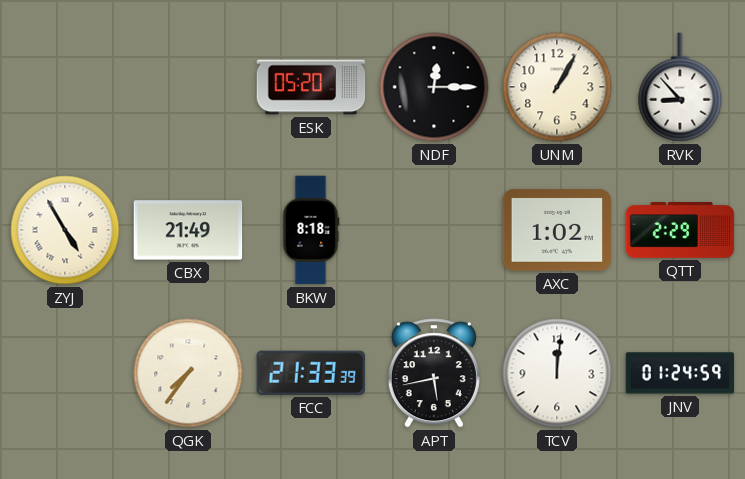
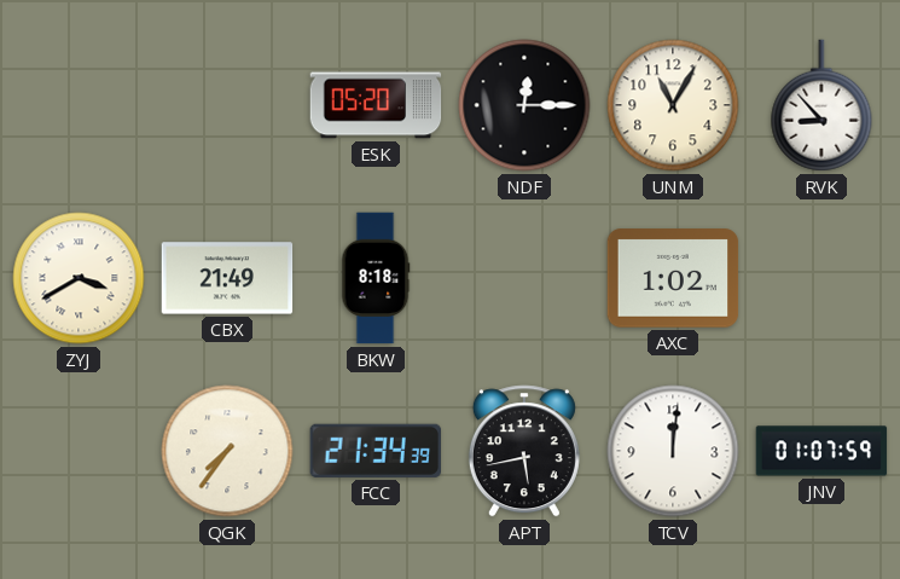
UNM: 1:05 -> 11:05 (673, 105)
ZYJ: 4:55 -> 3:40 (79, 278)
QTT: 2:29 -> none (680, 231)
FCC: 21:33 -> 21:34 (374, 451)
JNV: 01:24 -> 01:07 (821, 451)
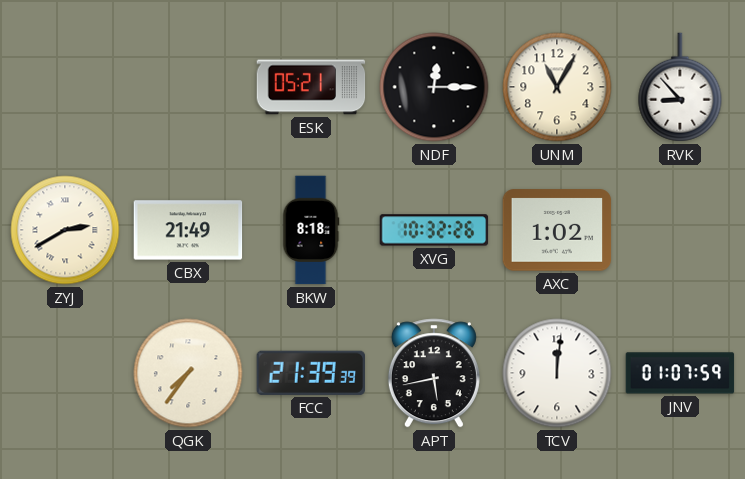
ESK: 05:20 -> 05:21 (311, 87)
ZYJ: 3:40 -> 2:40 (65, 230)
XVG: none -> 10:32 (434, 230)
FCC: 21:34 -> 21:39 (310, 373)
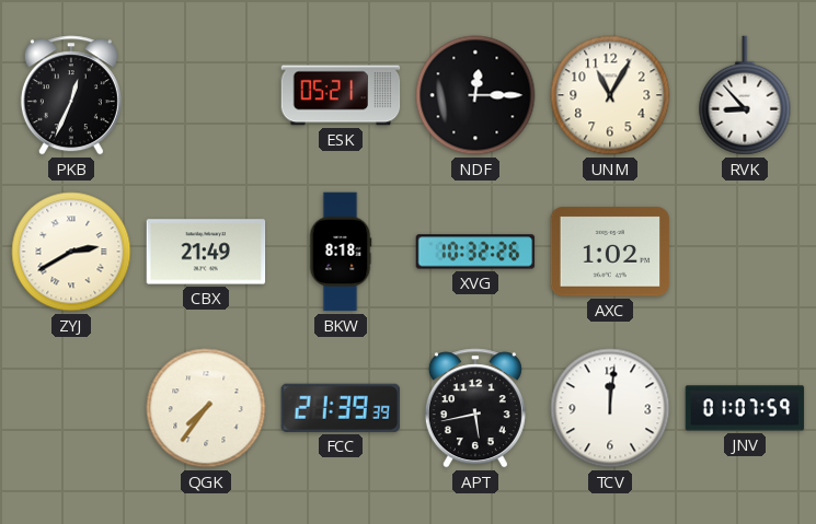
PKB: none -> 12:34 (71, 95)
